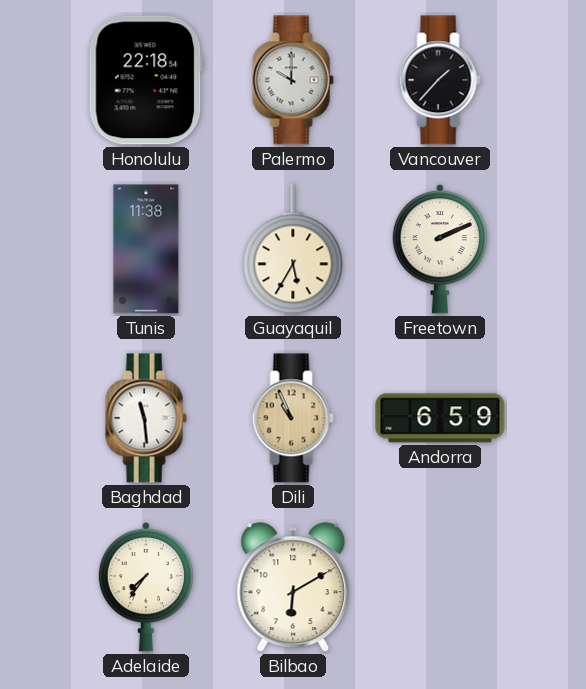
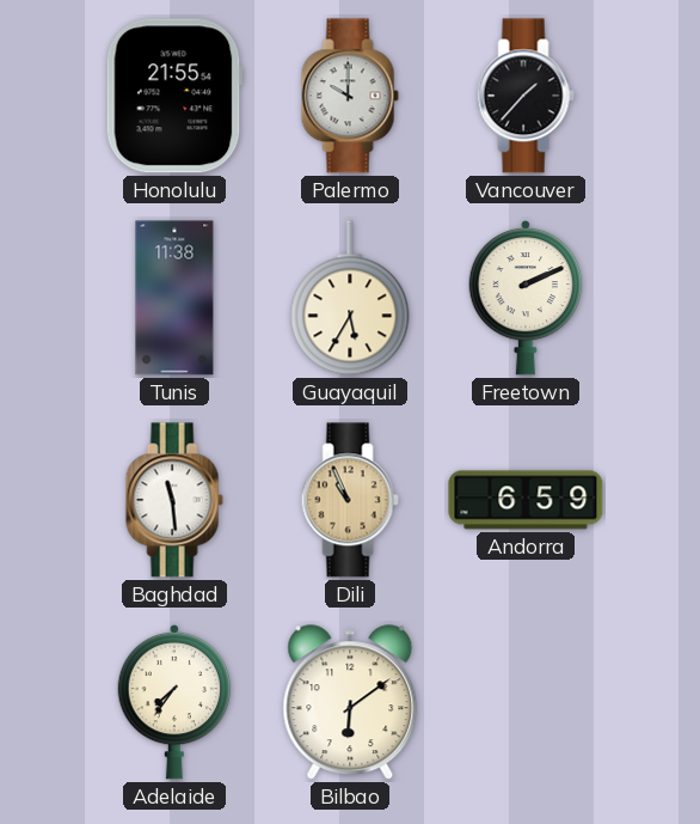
Honolulu: 22:18 -> 21:55 (174, 96)
Bilbao: 6:10 -> 6:09 (350, 703)
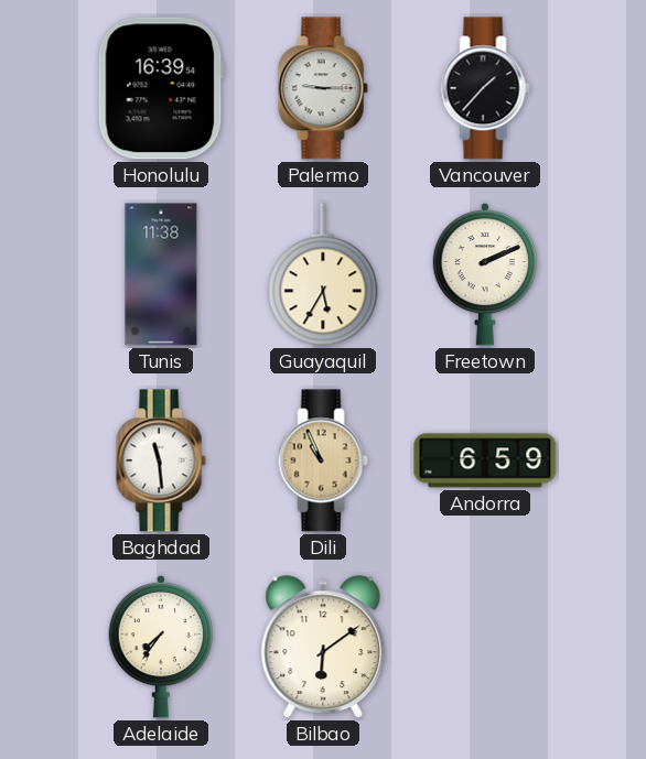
Honolulu: 21:55 -> 16:39 (161, 88)
Palermo: 10:00 -> 9:15 (323, 88)
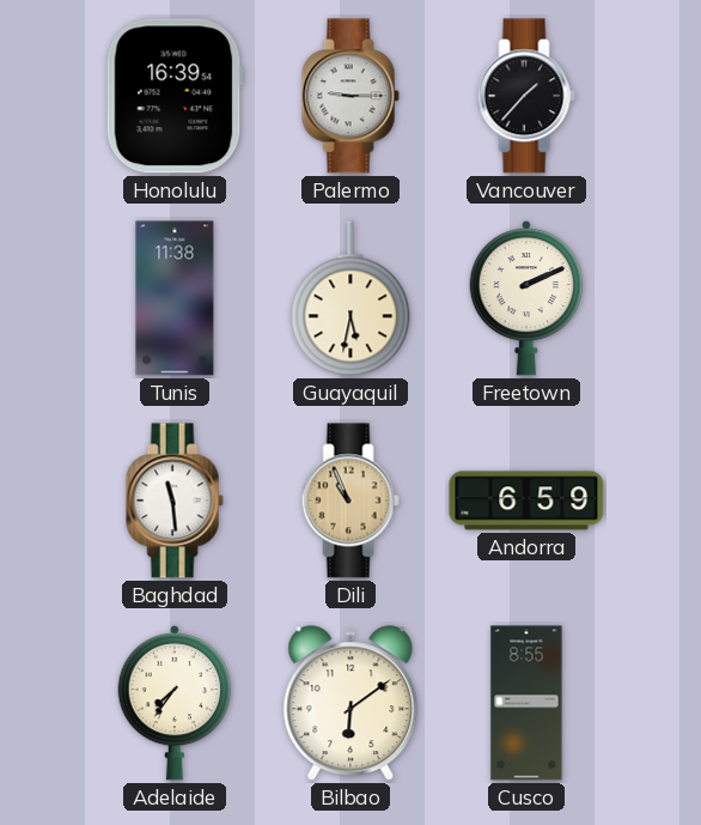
Guayaquil: 5:35 -> 5:32 (350, 298)
Cusco: none -> 8:55 (526, 703)
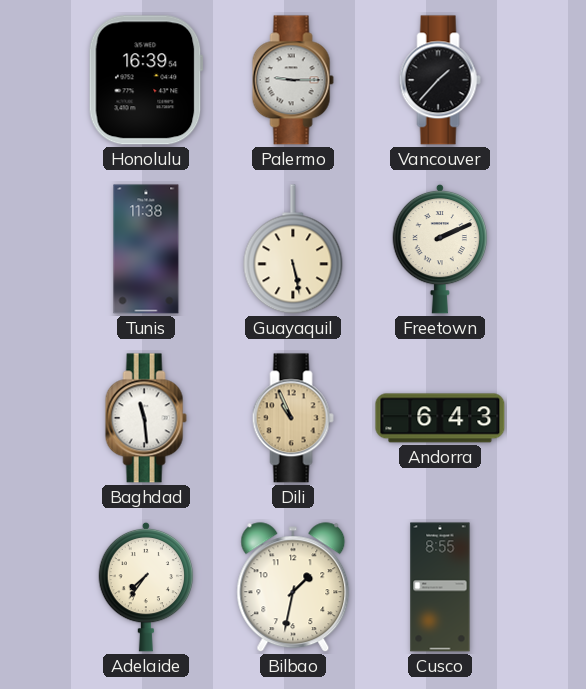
Guayaquil: 5:32 -> 5:28 (293, 249)
Andorra: 6:59 -> 6:43 (440, 418)
Bilbao: 6:09 -> 1:32 (293, 588)
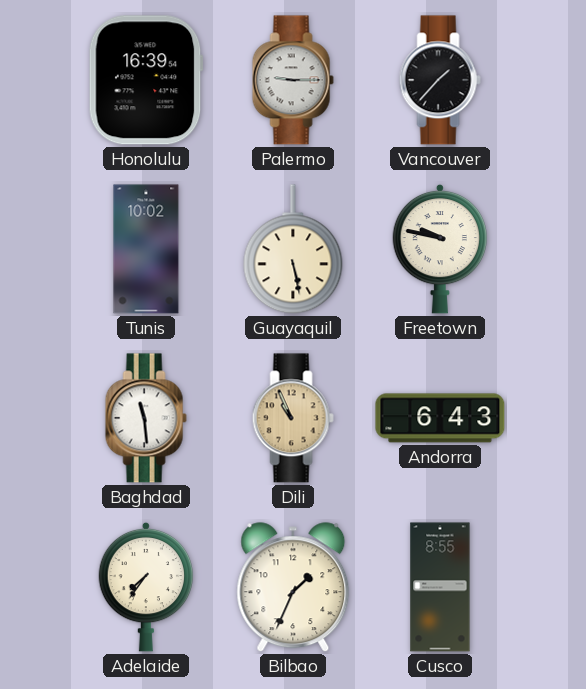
Tunis: 11:38 -> 10:02 (146, 249)
Freetown: 2:11 -> 9:47 (440, 249)
Bilbao: 1:32 -> 1:34 (293, 588)
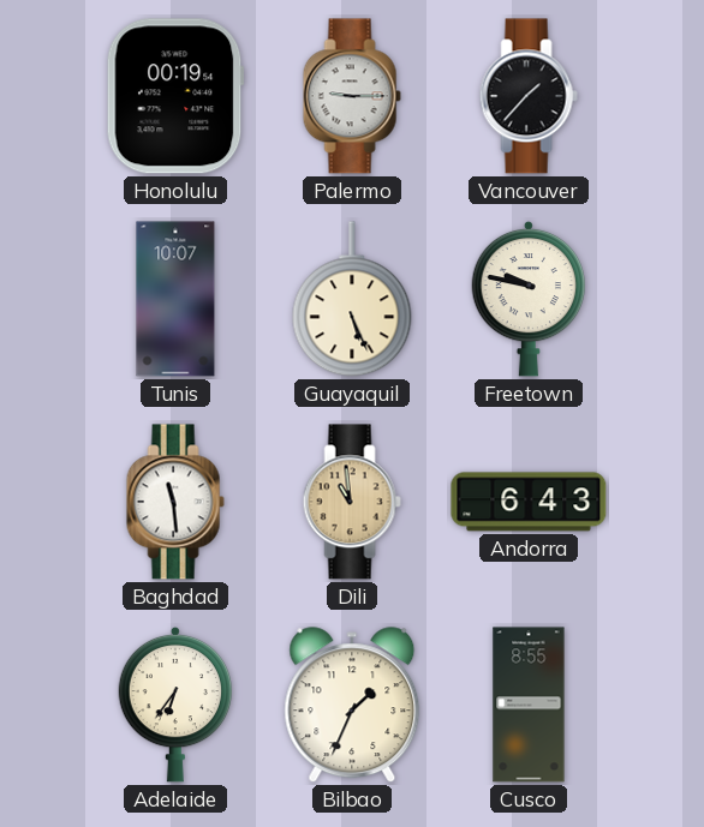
Honolulu: 16:39 -> 00:19 (175, 96)
Tunis: 10:02 -> 10:07 (175, 299)
Guayaquil: 5:28 -> 5:26 (352, 299)
Dili: 10:56 -> 10:59 (352, 502)
Adelaide: 7:36 -> 6:36 (175, 705)
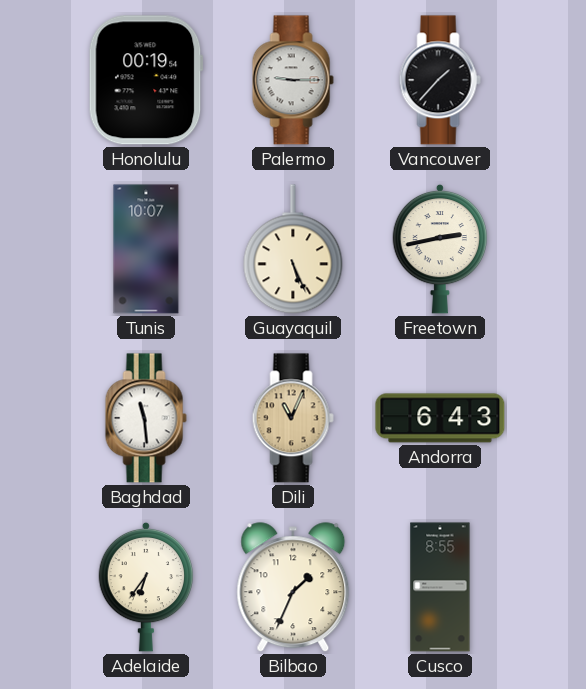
Freetown: 9:47 -> 2:43 (440, 249)
Dili: 10:59 -> 11:04 (293, 418)
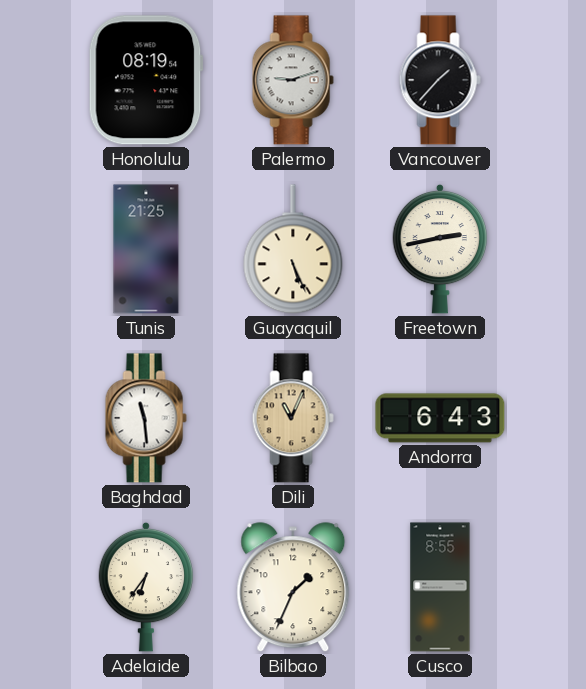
Honolulu: 00:19 -> 08:19 (146, 80)
Palermo: 9:15 -> 9:12 (293, 80)
Tunis: 10:07 -> 21:25 (146, 249)
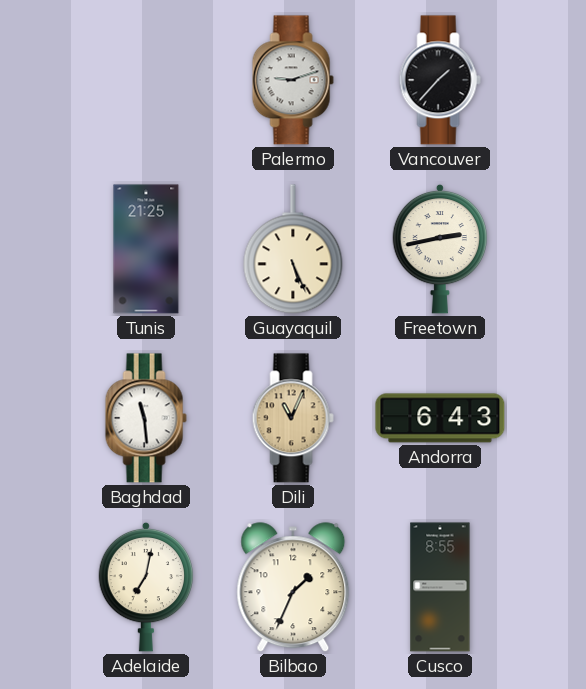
Honolulu: 08:19 -> none (146, 80)
Adelaide: 6:36 -> 7:02 (146, 587)
